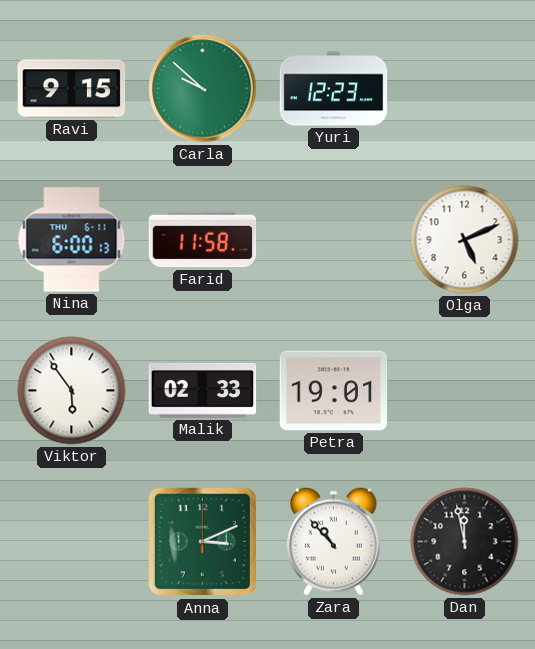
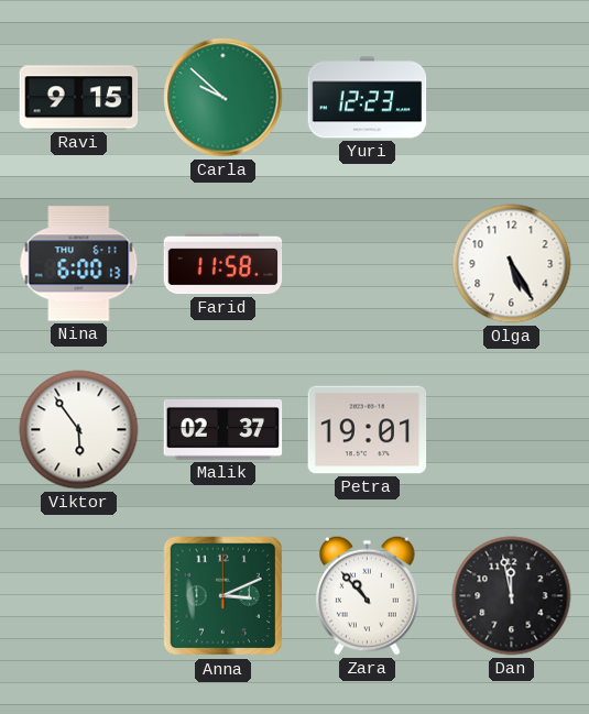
Olga: 5:11 -> 5:25 (512, 264)
Malik: 02:33 -> 02:37 (223, 429)
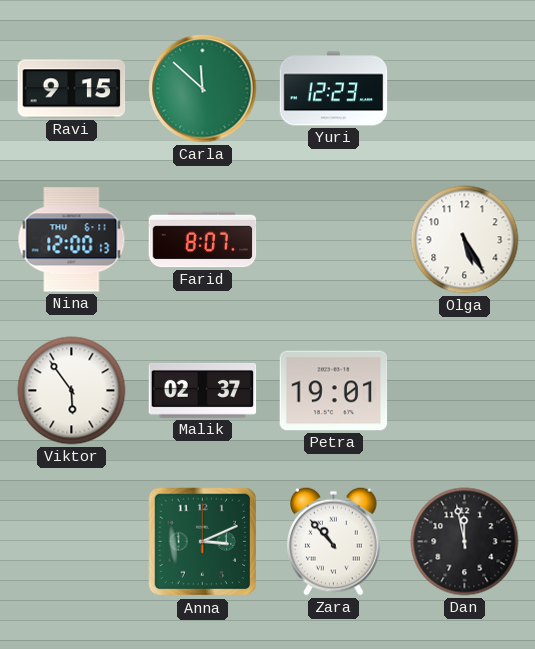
Carla: 9:52 -> 11:52 (203, 89)
Nina: 6:00 -> 12:00 (72, 240)
Farid: 11:58 -> 8:07 (203, 240)
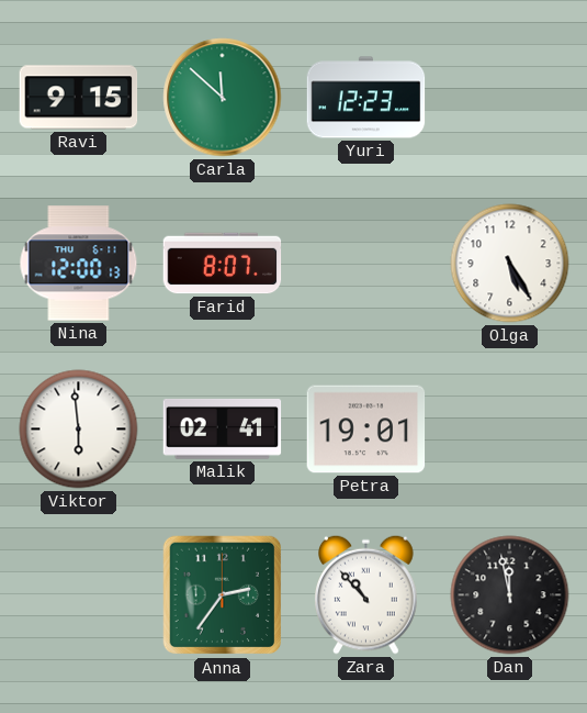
Viktor: 5:54 -> 5:59 (79, 430)
Malik: 02:37 -> 02:41 (223, 428)
Anna: 3:11 -> 2:36 (223, 595)
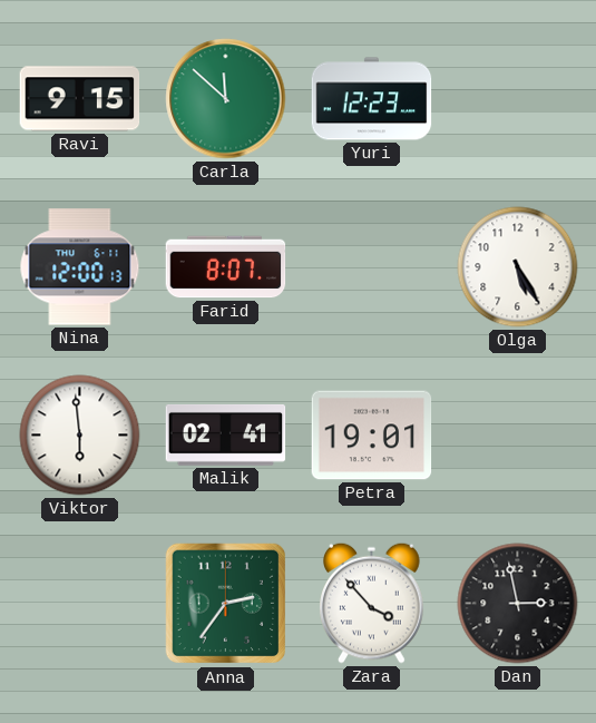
Zara: 10:53 -> 3:53 (372, 603)
Dan: 11:58 -> 2:58 (518, 604)
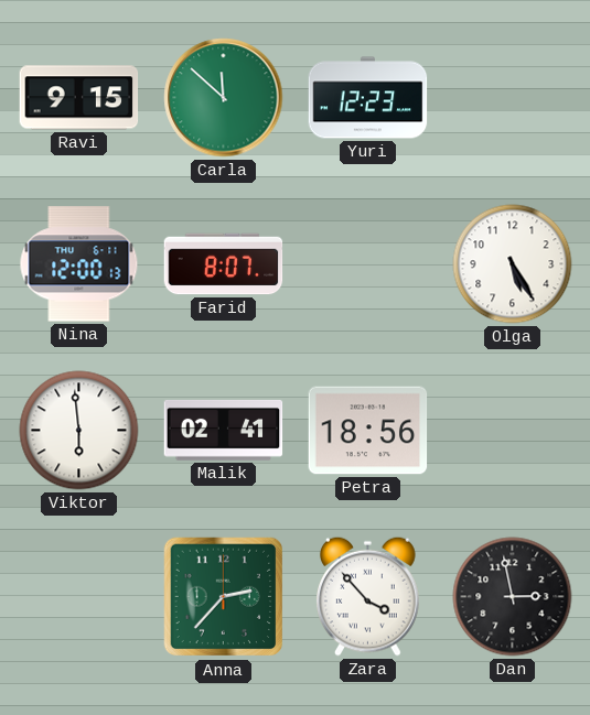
Petra: 19:01 -> 18:56 (368, 431)
Anna: 2:36 -> 2:37 (224, 597)
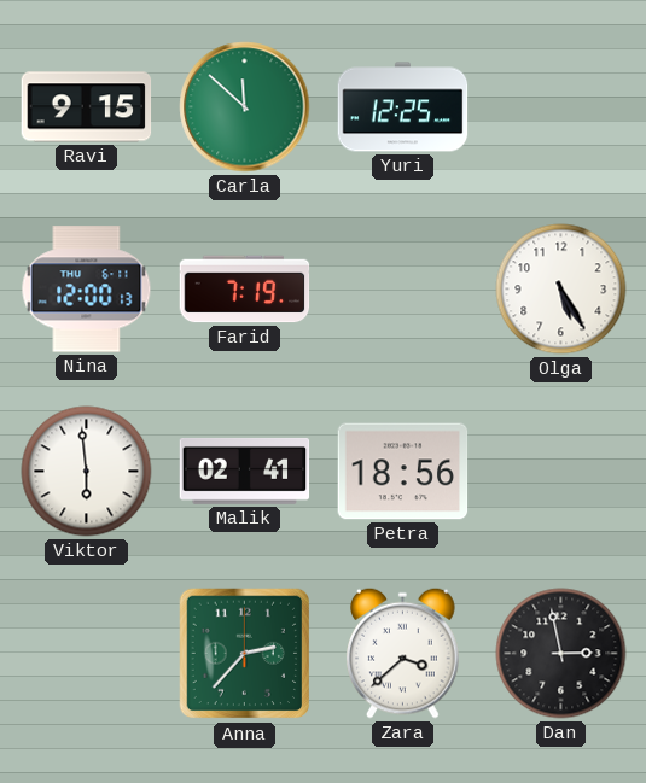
Yuri: 12:23 -> 12:25 (403, 107)
Farid: 8:07 -> 7:19 (245, 290)
Zara: 3:53 -> 3:38 (403, 653)
